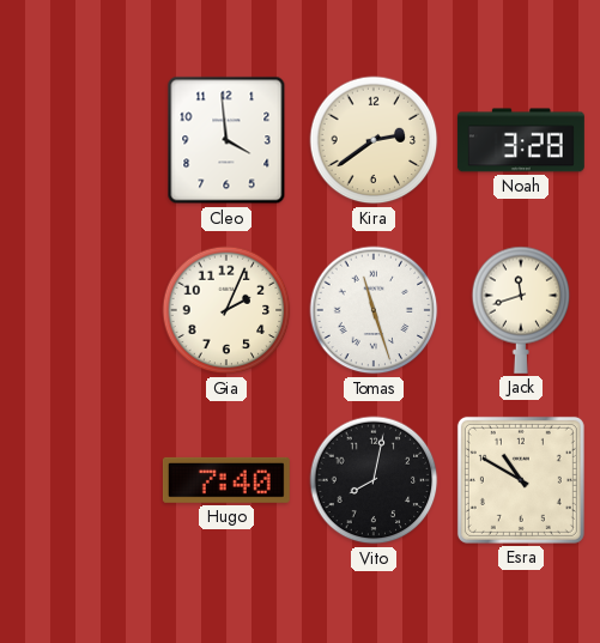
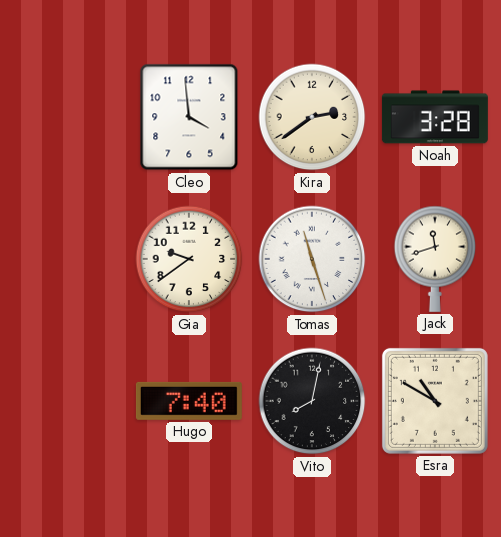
Gia: 2:04 -> 9:39 (189, 259)
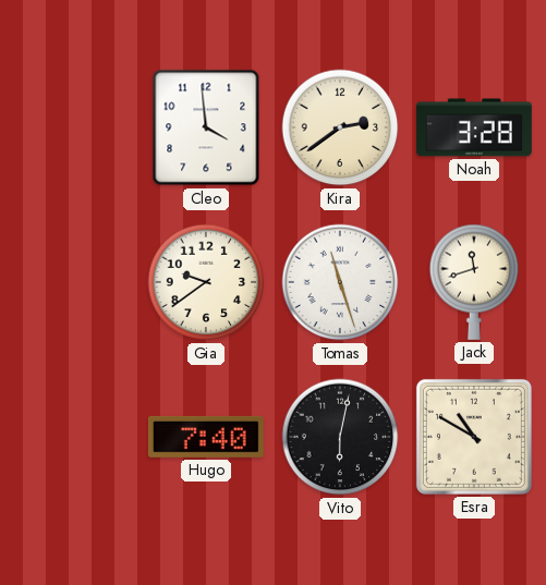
Vito: 8:02 -> 6:02 (340, 437)
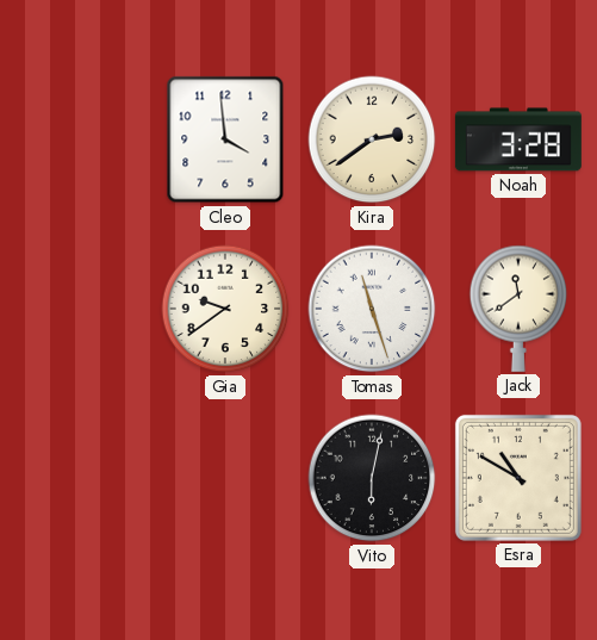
Jack: 11:42 -> 11:39 (518, 309)
Hugo: 7:40 -> none (206, 437)
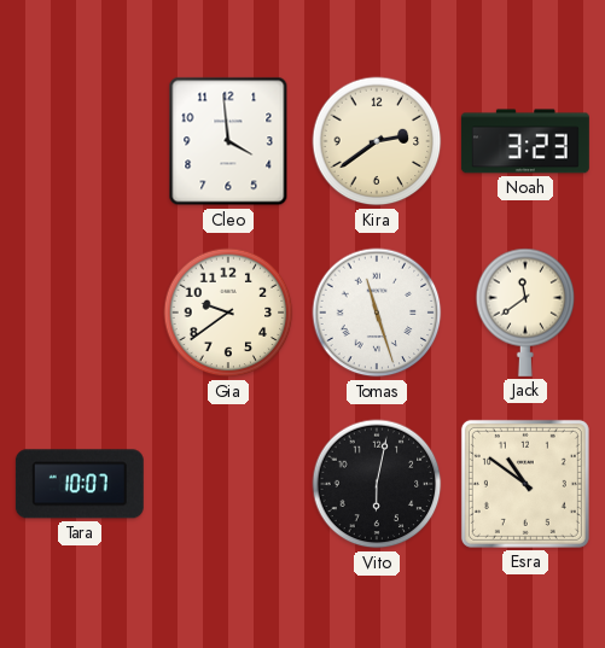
Noah: 3:28 -> 3:23 (525, 141)
Tara: none -> 10:07 (80, 484)
Esra: 10:50 -> 10:51 (525, 484)
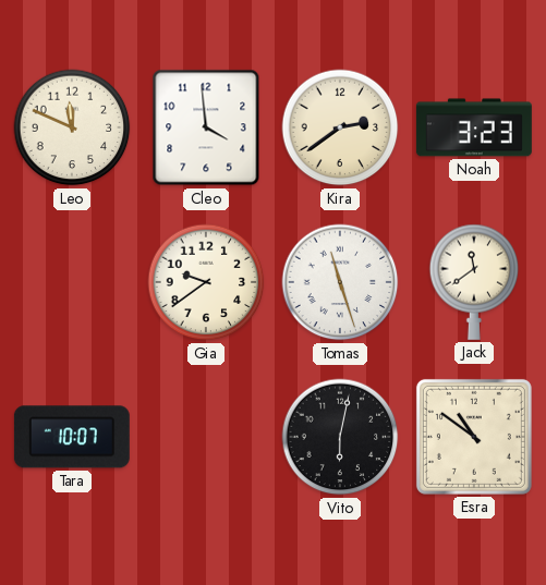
Leo: none -> 11:49 (72, 127)
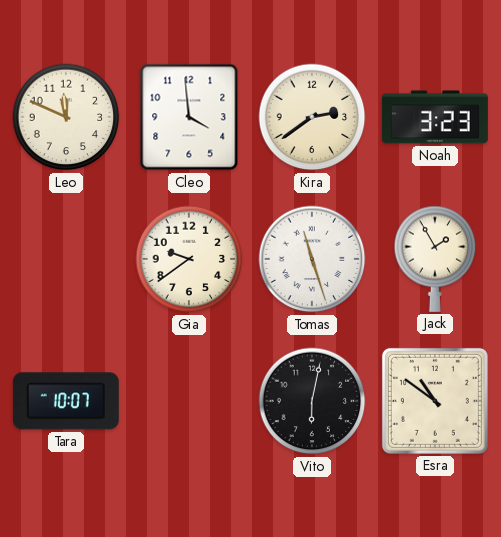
Jack: 11:39 -> 1:55 (435, 259)
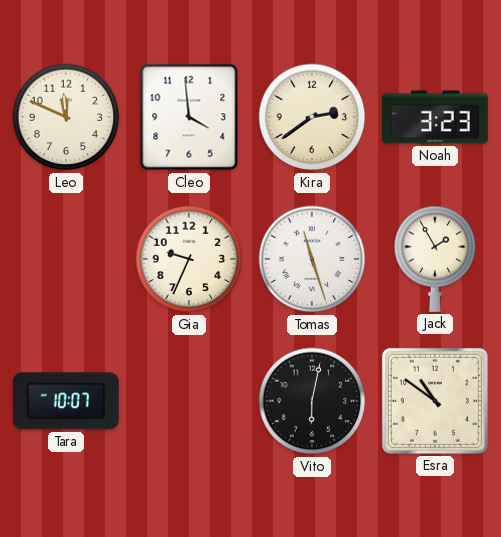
Gia: 9:39 -> 9:34 (189, 259)
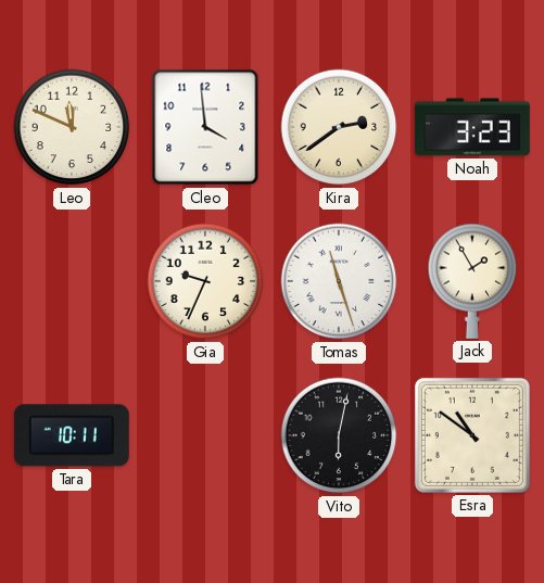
Tara: 10:07 -> 10:11 (72, 435)
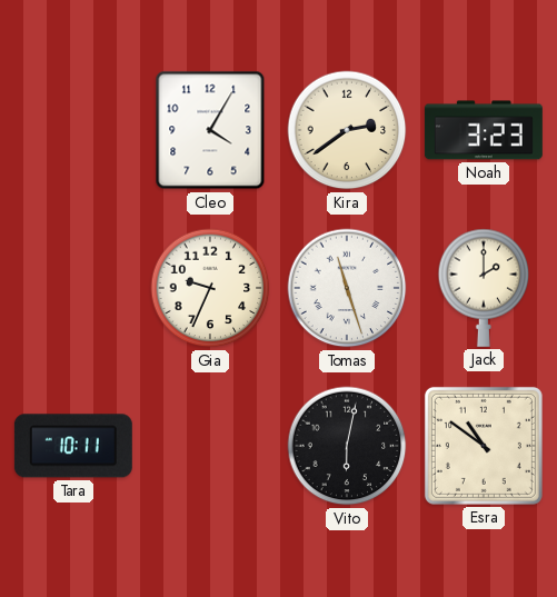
Leo: 11:49 -> none (72, 127)
Cleo: 3:59 -> 4:05 (210, 130)
Jack: 1:55 -> 2:00 (484, 288)
